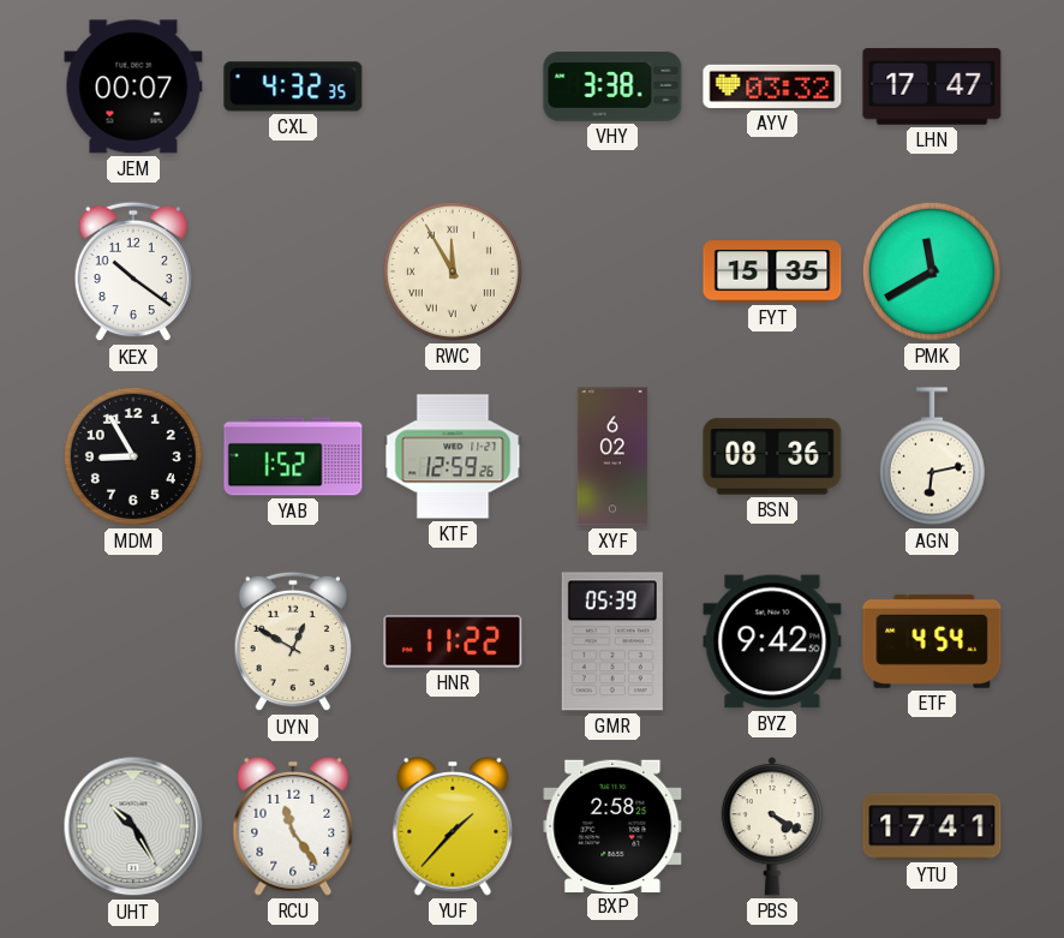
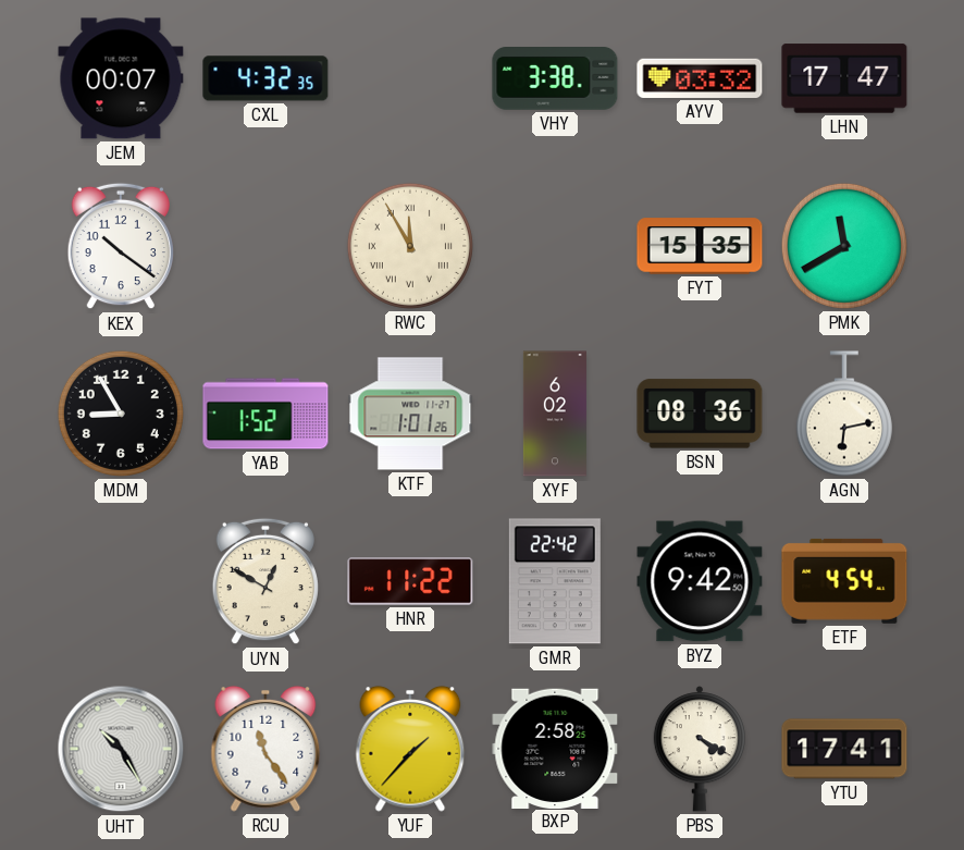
KTF: 12:59 -> 1:01 (410, 414)
GMR: 05:39 -> 22:42 (555, 581)
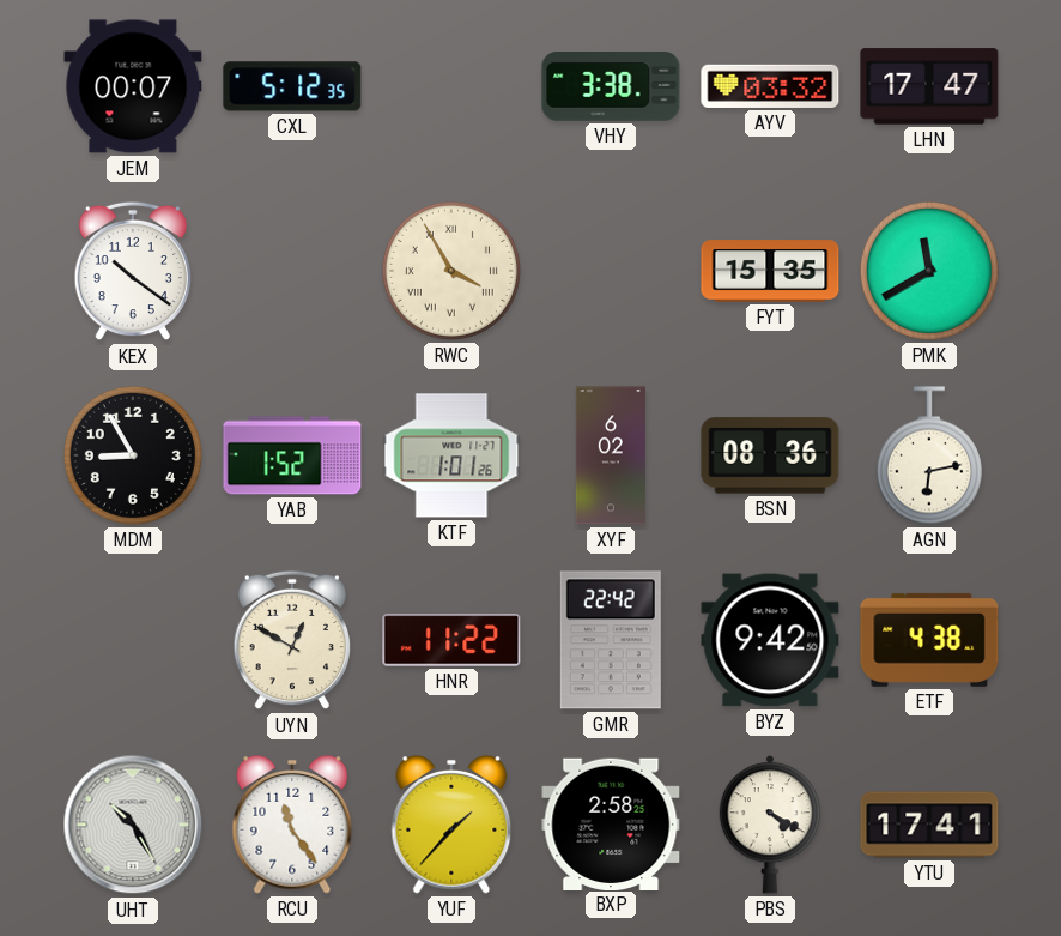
CXL: 4:32 -> 5:12 (292, 86)
RWC: 11:55 -> 3:55 (451, 271)
ETF: 4:54 -> 4:38 (929, 640)
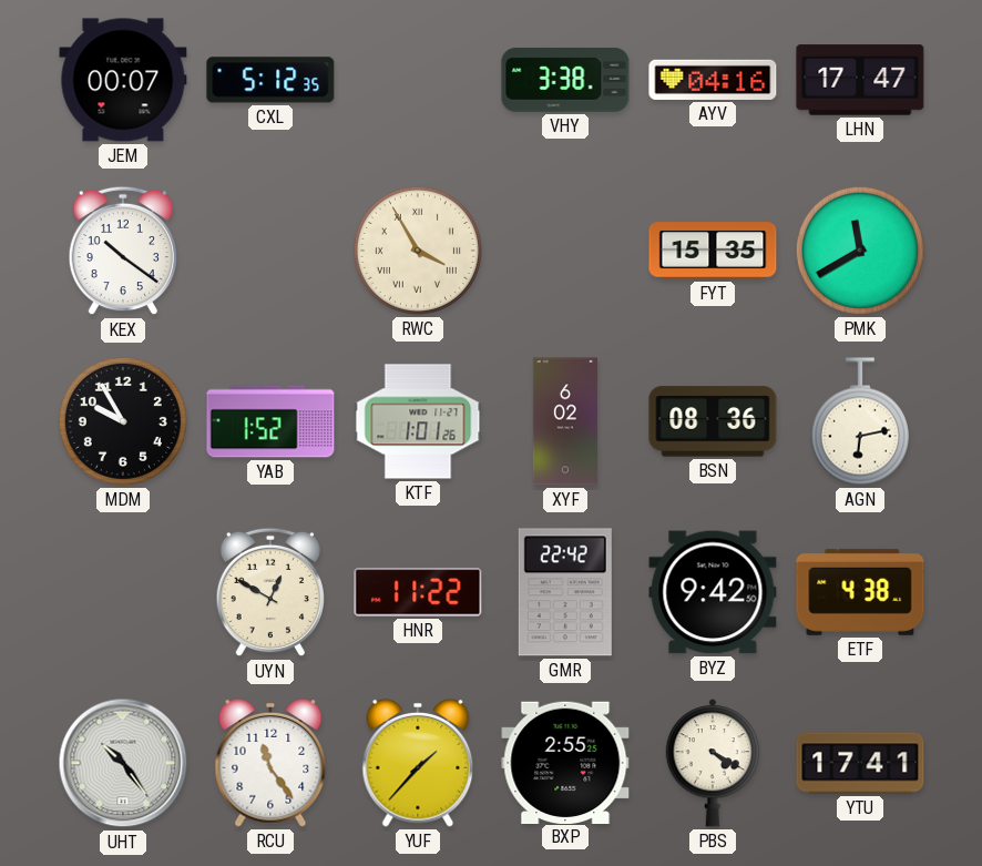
AYV: 03:32 -> 04:16 (713, 80)
MDM: 8:55 -> 9:55 (123, 421)
UHT: 10:25 -> 10:24 (123, 763)
BXP: 2:58 -> 2:55 (565, 762)
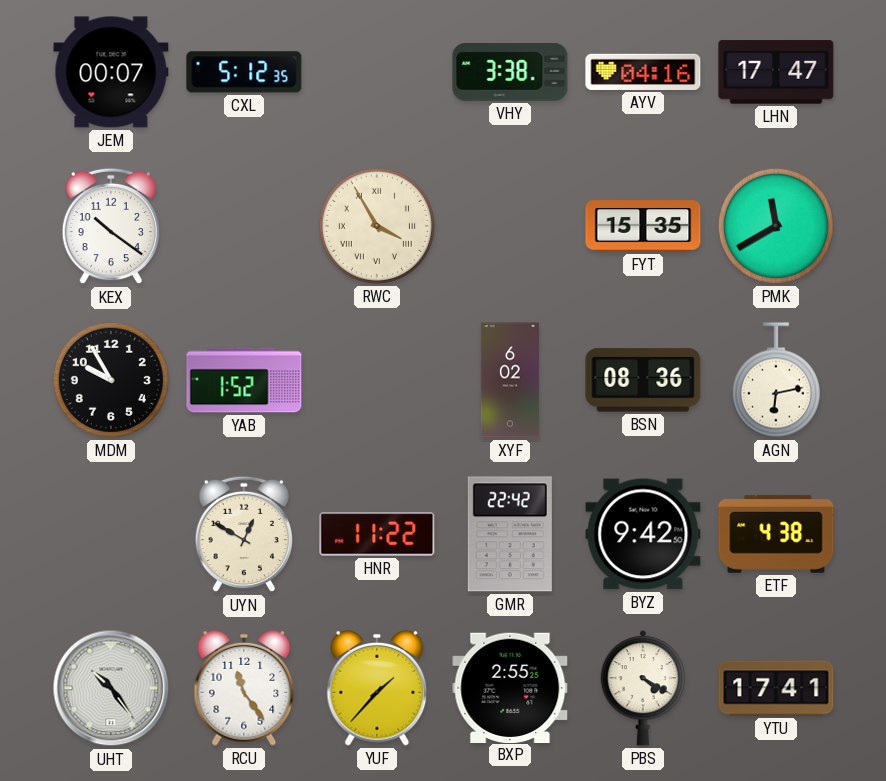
KTF: 1:01 -> none (418, 421)
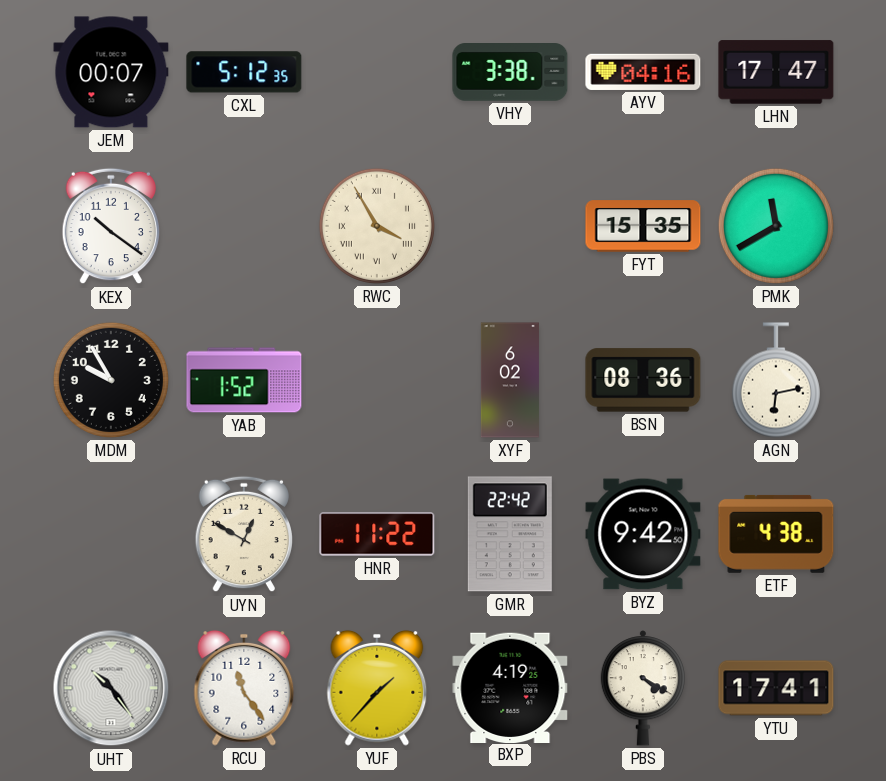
BXP: 2:55 -> 4:19 (510, 687)
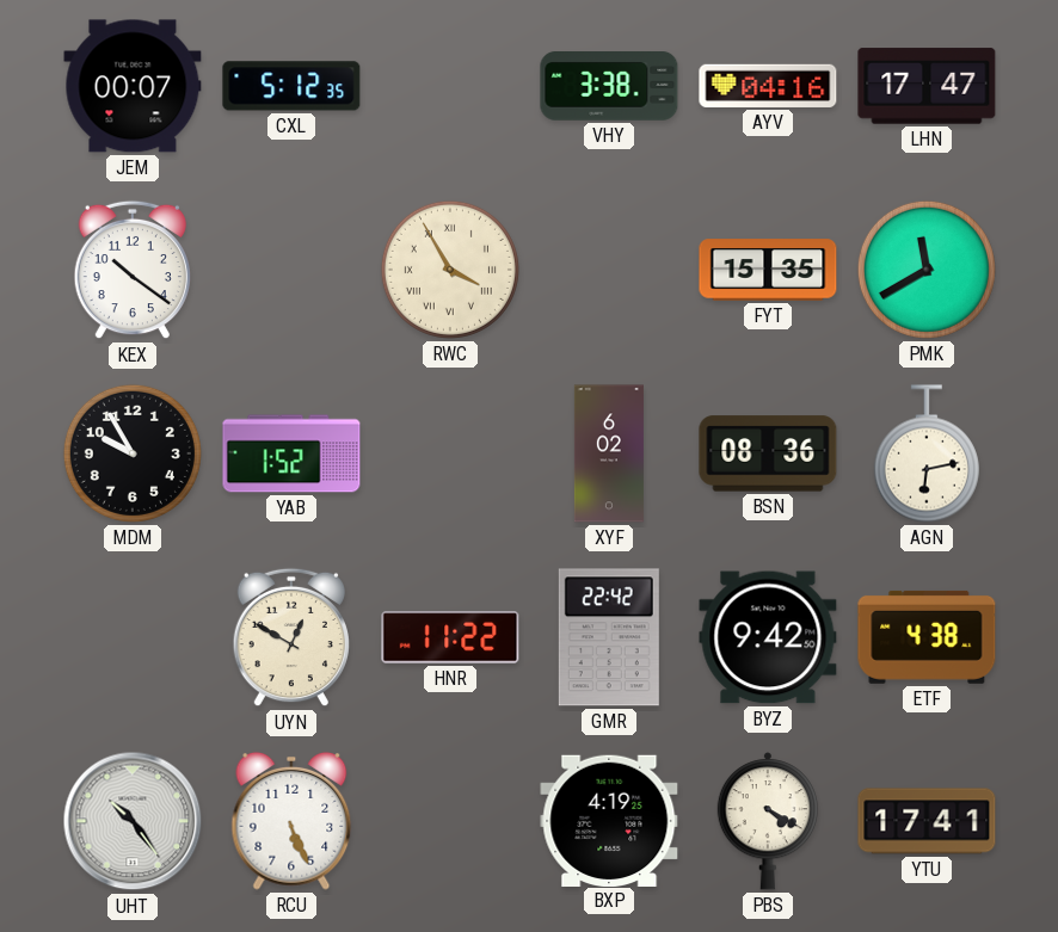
RCU: 11:24 -> 5:26 (291, 821)
YUF: 1:37 -> none (377, 688)
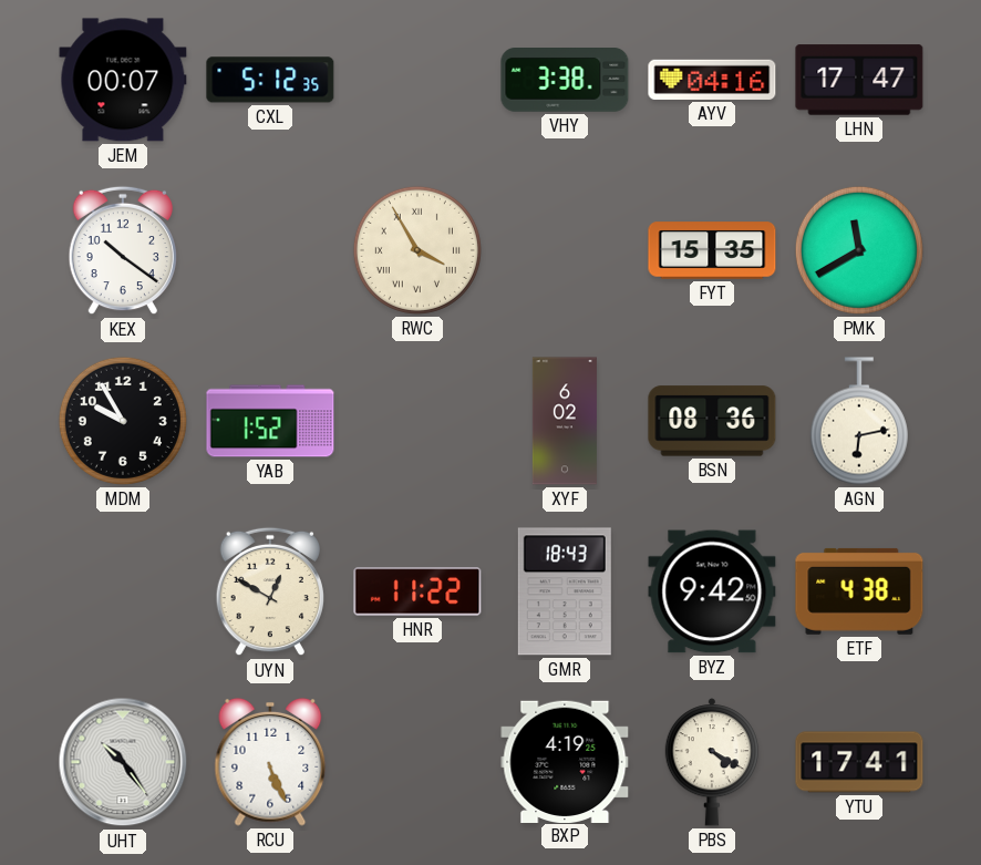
GMR: 22:42 -> 18:43 (565, 591)
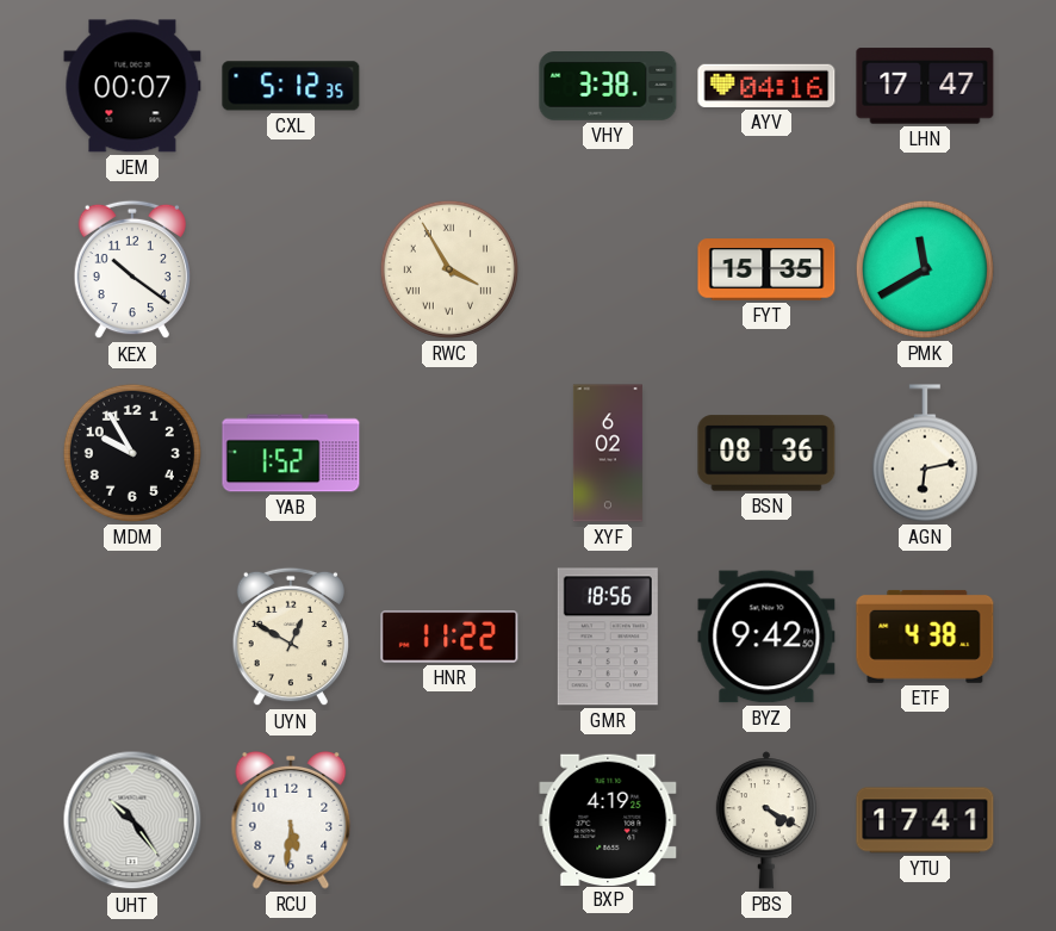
GMR: 18:43 -> 18:56 (608, 637)
RCU: 5:26 -> 5:31 (291, 820)
